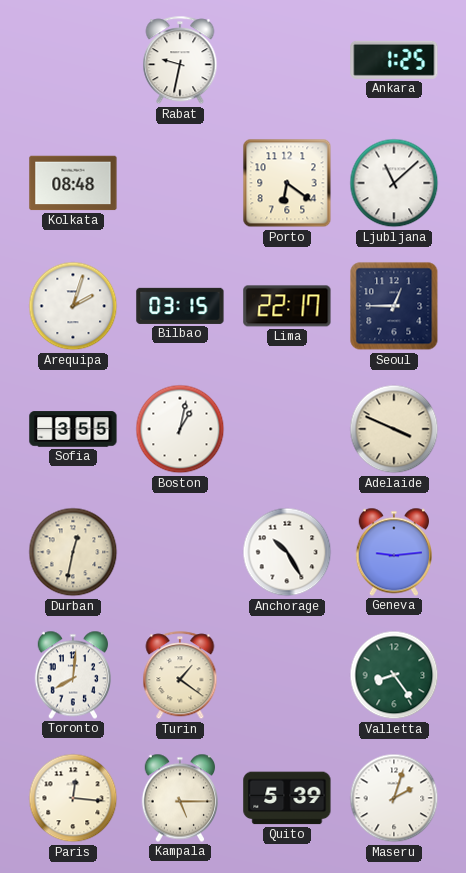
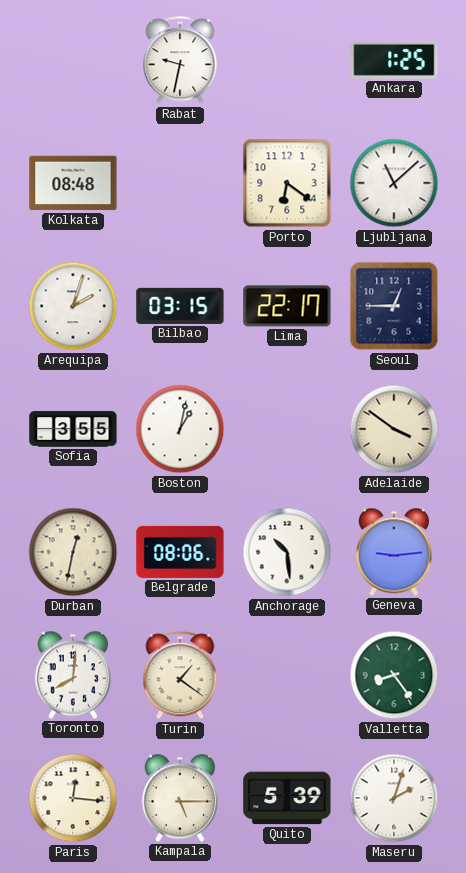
Adelaide: 3:49 -> 3:51 (394, 429)
Belgrade: none -> 08:06 (180, 552)
Anchorage: 10:25 -> 10:29 (287, 552)
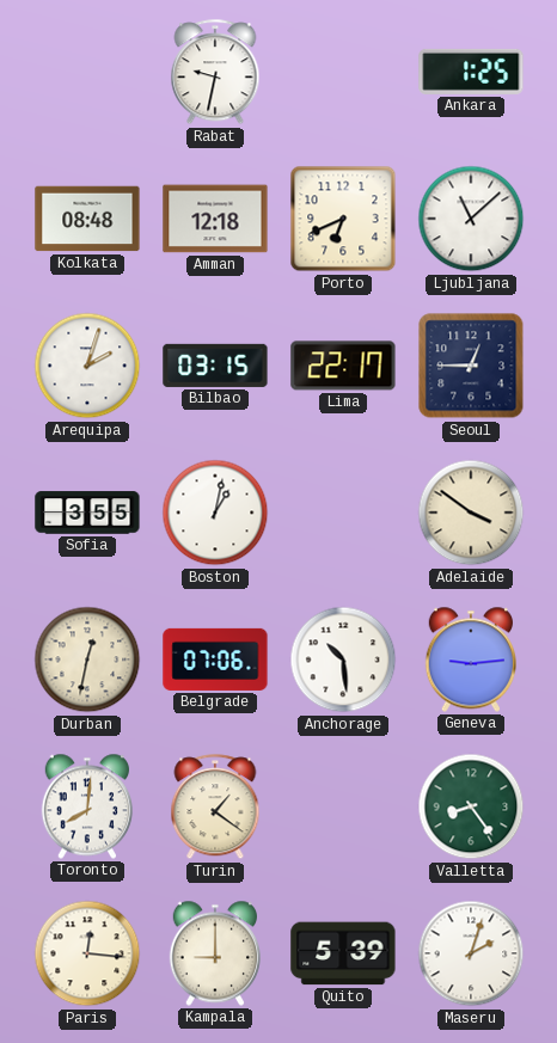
Amman: none -> 12:18 (215, 219)
Porto: 6:21 -> 6:41 (343, 219)
Belgrade: 08:06 -> 07:06 (215, 659)
Kampala: 5:15 -> 9:00 (214, 953)
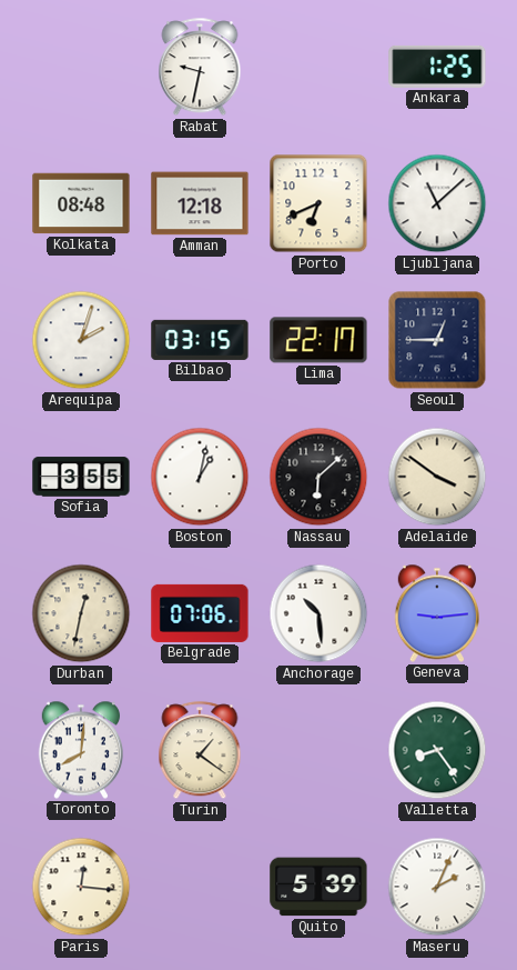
Nassau: none -> 6:08 (318, 477)
Kampala: 9:00 -> none (214, 953)
Maseru: 2:03 -> 2:04 (437, 887)
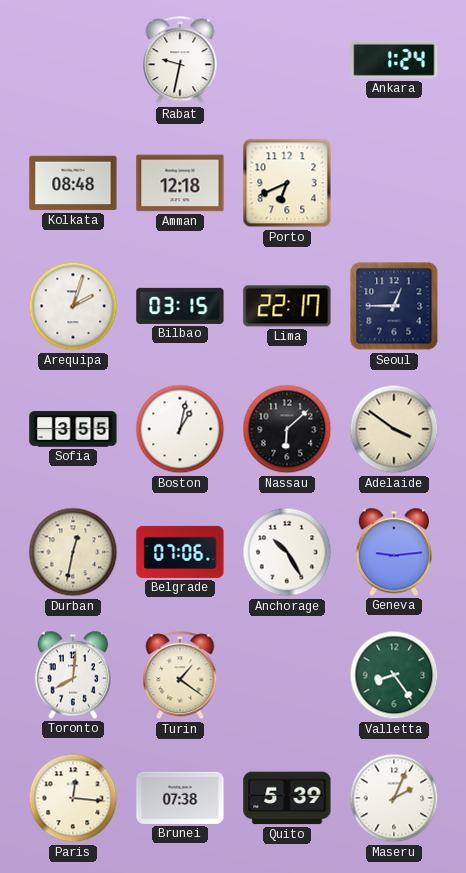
Ankara: 1:25 -> 1:24 (394, 60)
Ljubljana: 11:08 -> none (437, 203)
Anchorage: 10:29 -> 10:25 (287, 552)
Brunei: none -> 07:38 (180, 798)
